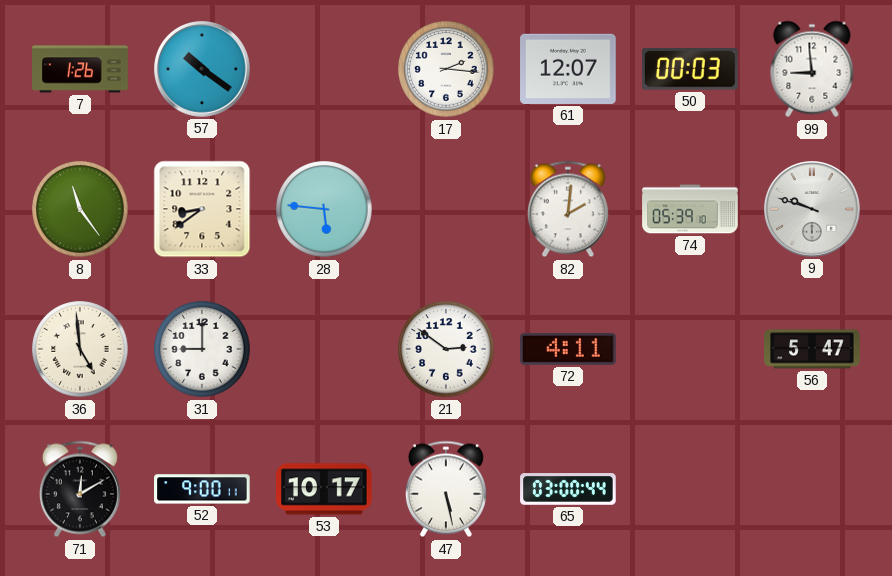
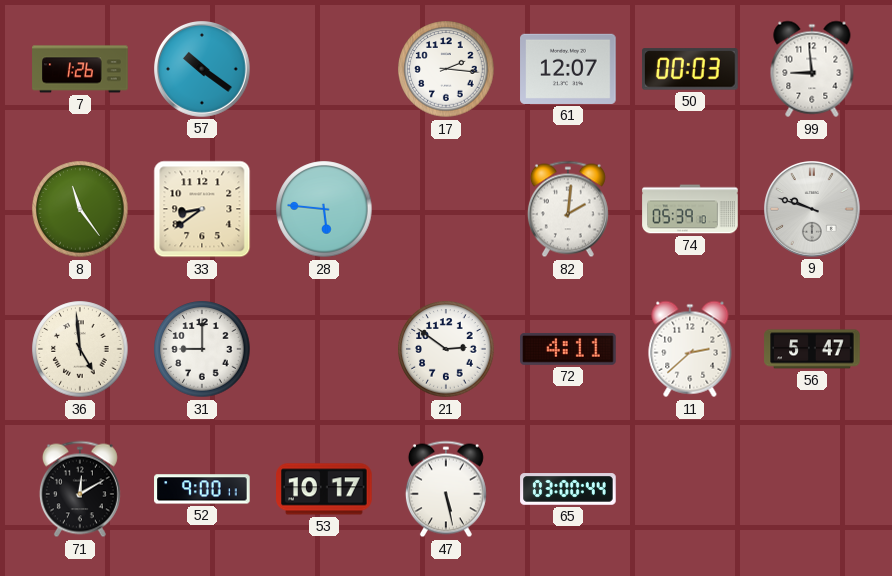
11: none -> 2:38 (690, 349)
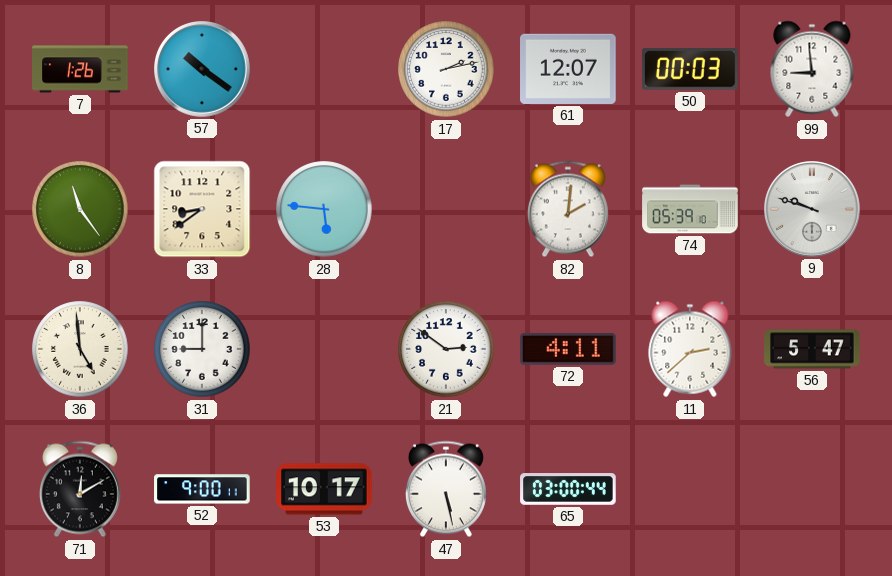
17: 2:16 -> 2:13 (446, 69)
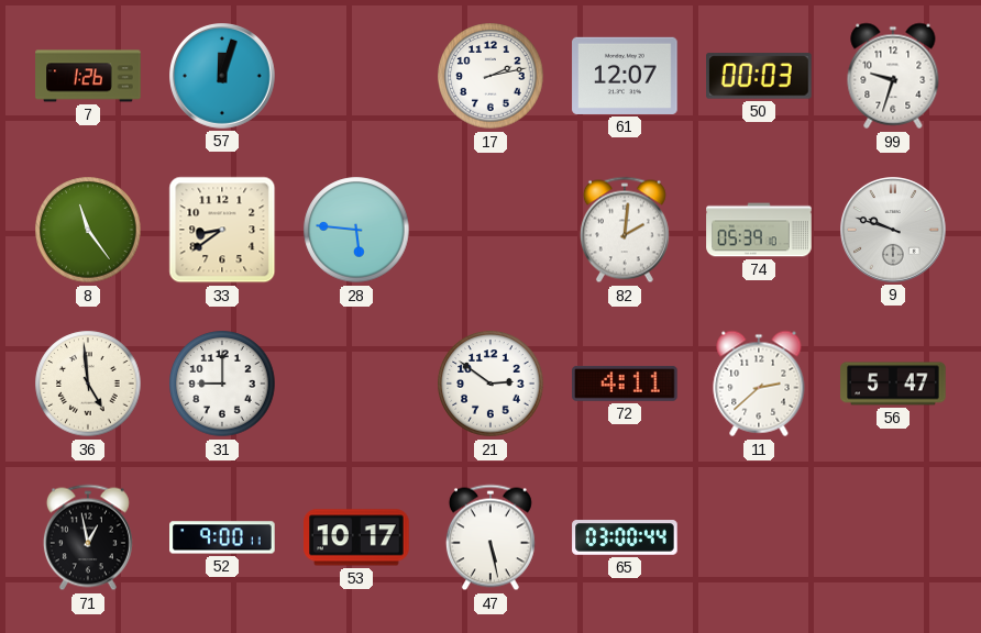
57: 10:21 -> 12:03 (223, 77)
99: 8:59 -> 9:33 (893, 76)
71: 12:10 -> 12:58 (88, 537)
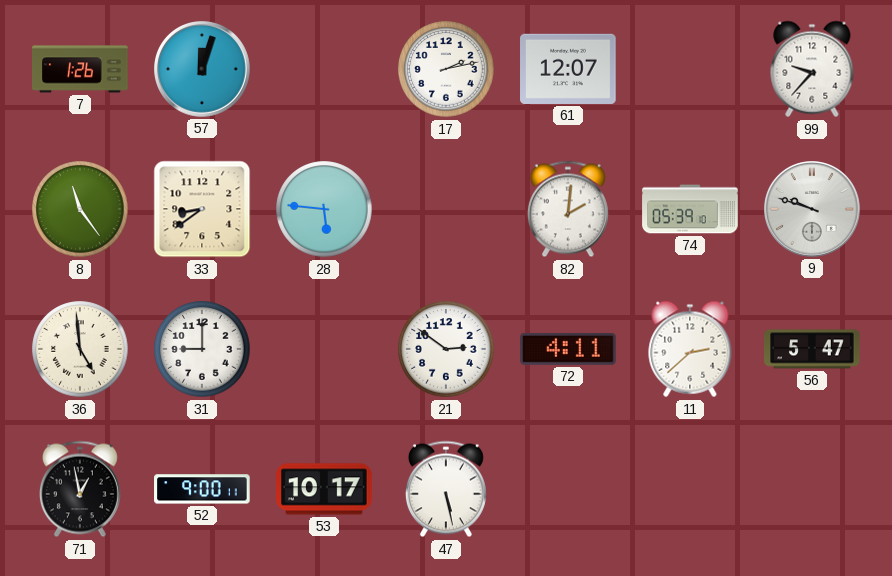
50: 00:03 -> none (759, 76)
99: 9:33 -> 9:37 (812, 69)
65: 03:00 -> none (625, 537)
